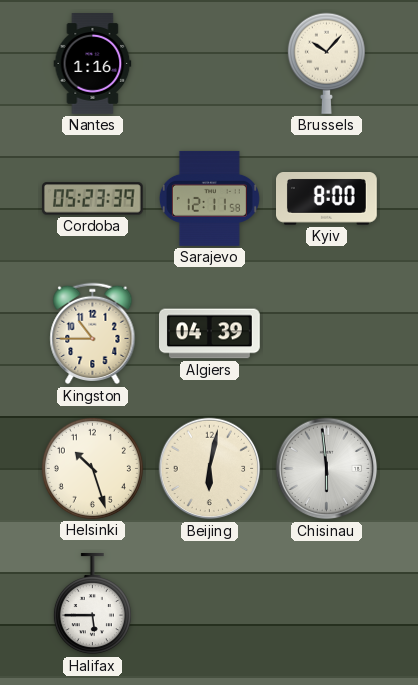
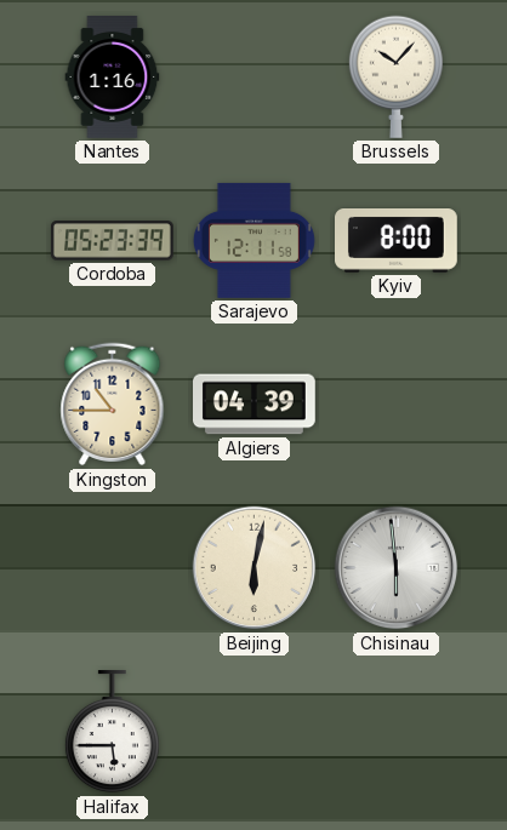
Helsinki: 10:27 -> none (92, 468)
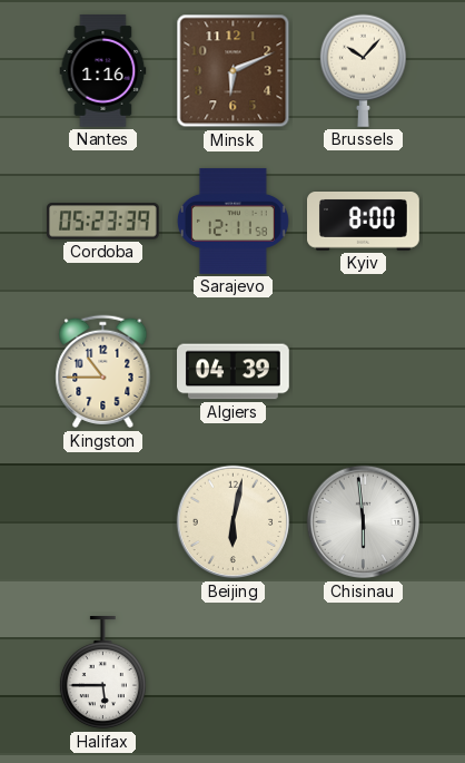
Minsk: none -> 6:11 (234, 71)
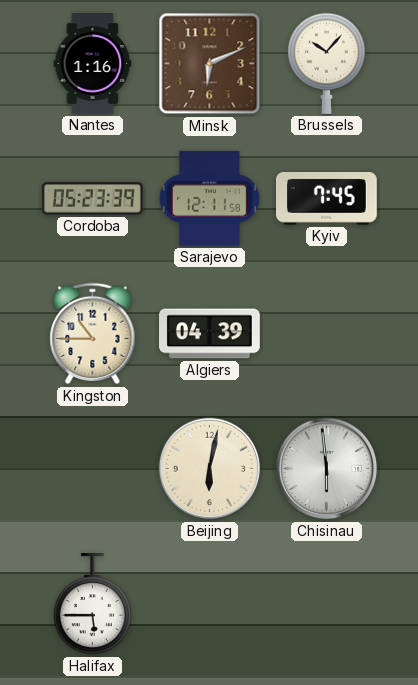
Kyiv: 8:00 -> 7:45 (327, 199)
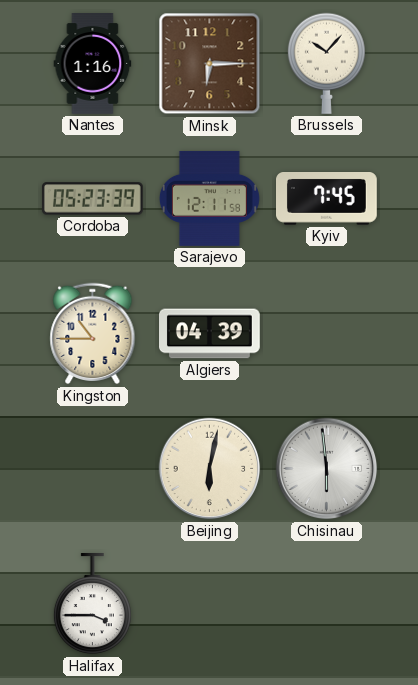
Minsk: 6:11 -> 6:15 (210, 64)
Halifax: 5:45 -> 3:45 (92, 605)
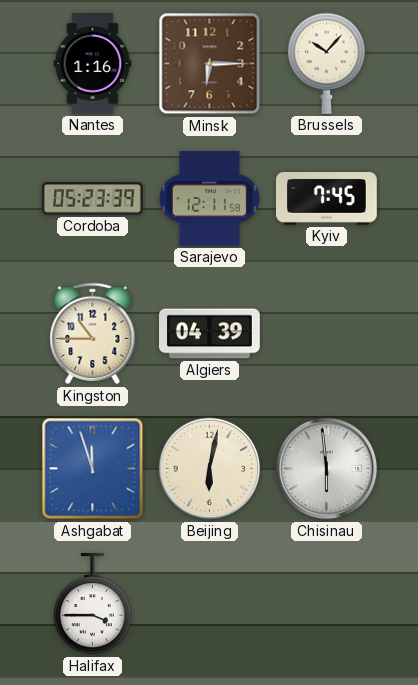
Ashgabat: none -> 11:57 (93, 469)
